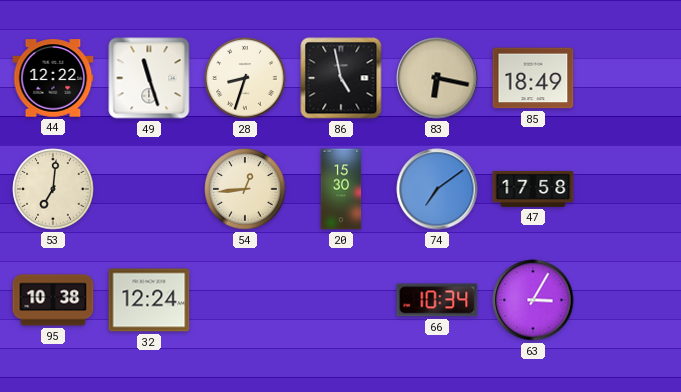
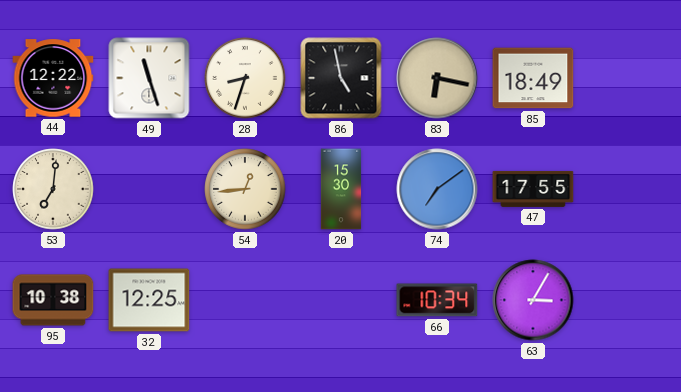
47: 17:58 -> 17:55 (533, 189)
32: 12:24 -> 12:25 (149, 300)
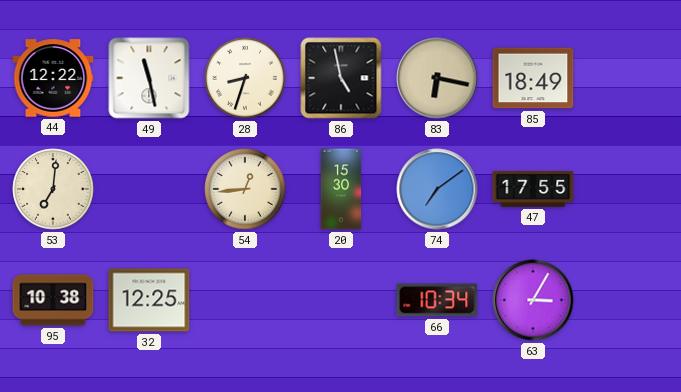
49: 11:27 -> 11:28 (149, 78)
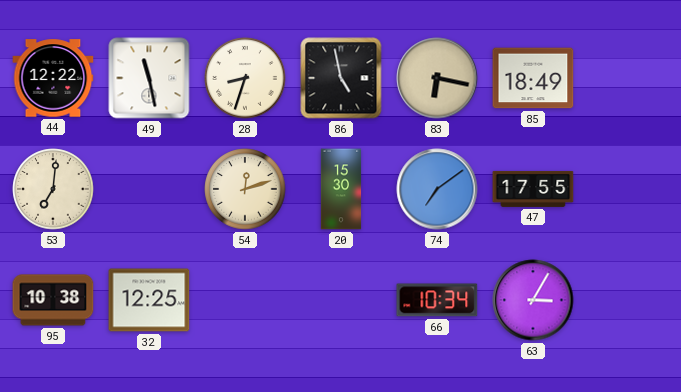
54: 12:44 -> 12:12 (245, 189)
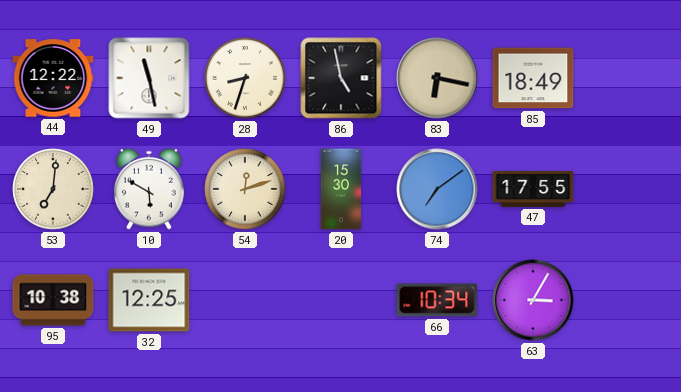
10: none -> 5:50 (149, 189)
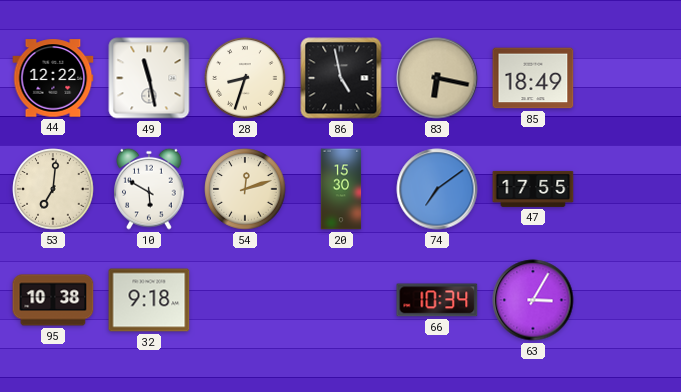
32: 12:25 -> 9:18 (149, 300)
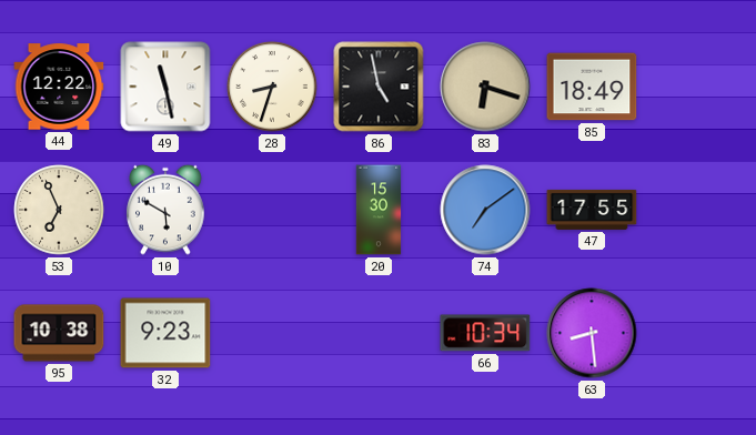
83: 6:17 -> 6:18 (485, 87)
53: 7:01 -> 6:56 (59, 210)
54: 12:12 -> none (245, 189)
32: 9:18 -> 9:23 (165, 333)
63: 3:05 -> 8:29 (592, 333)
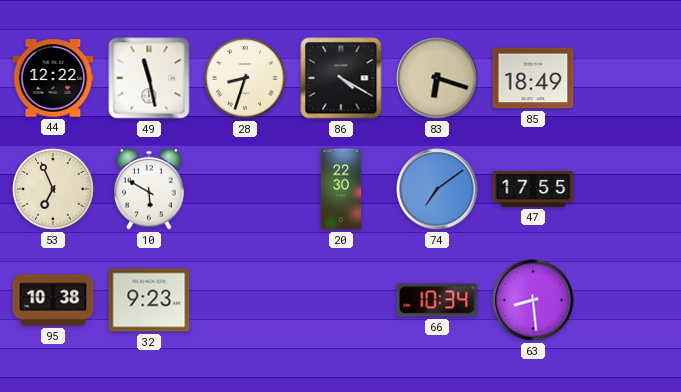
86: 4:58 -> 4:20 (341, 78)
20: 15:30 -> 22:30 (341, 189)
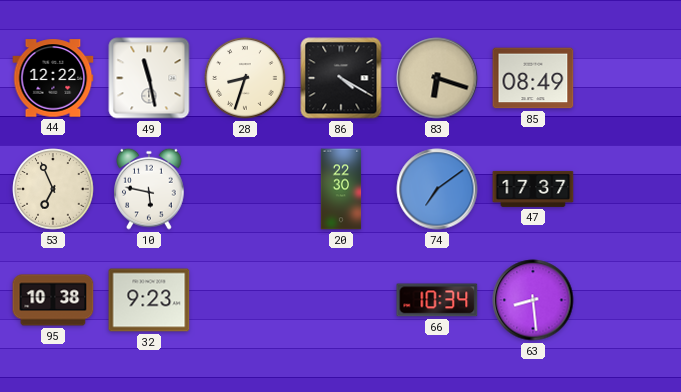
85: 18:49 -> 08:49 (533, 78)
10: 5:50 -> 5:47 (149, 189)
47: 17:55 -> 17:37 (533, 189)
